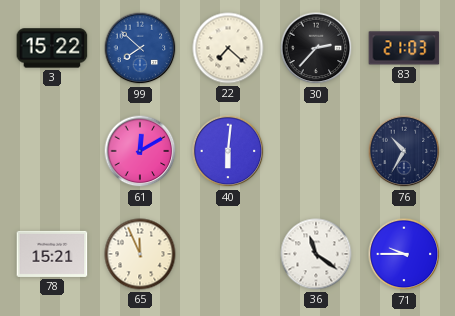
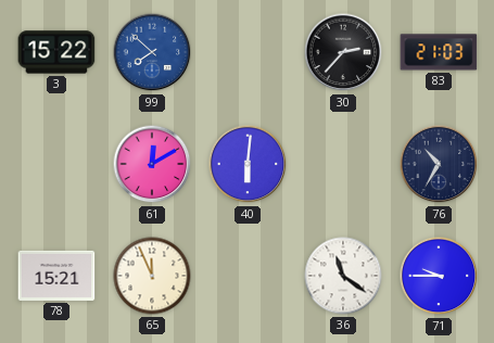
22: 7:22 -> none (228, 48)
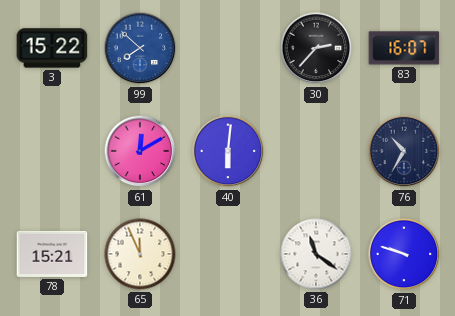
83: 21:03 -> 16:07 (404, 48)
71: 9:45 -> 9:48 (404, 254)
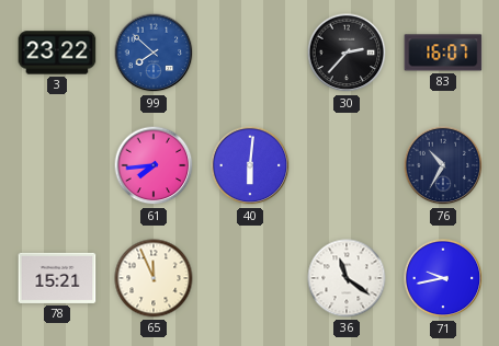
3: 15:22 -> 23:22 (57, 53)
61: 12:10 -> 7:44 (154, 165)
71: 9:48 -> 9:43 (443, 278)
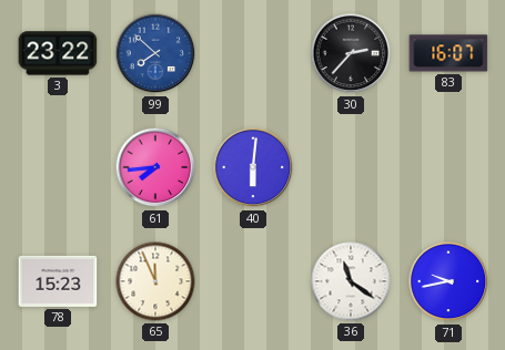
76: 10:35 -> none (443, 165)
78: 15:21 -> 15:23 (58, 281)
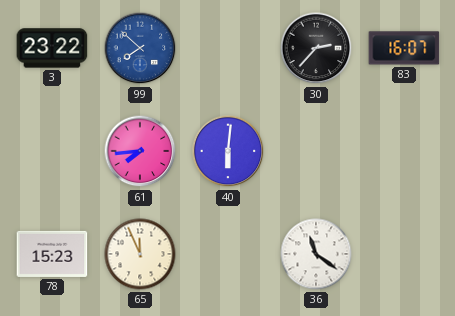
71: 9:43 -> none (448, 281)
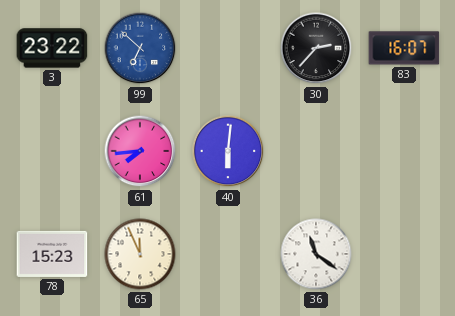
99: 7:52 -> 6:52 (140, 48)
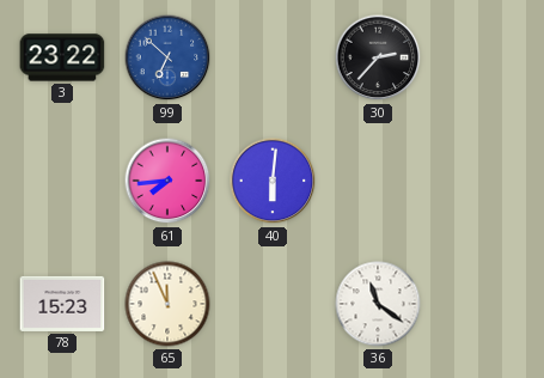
83: 16:07 -> none (404, 48)
